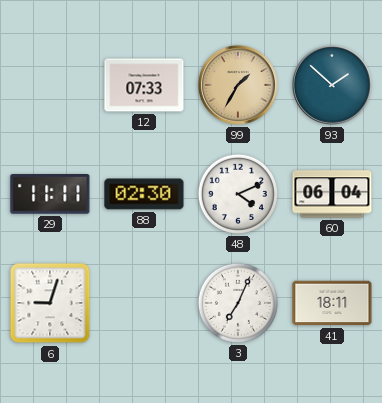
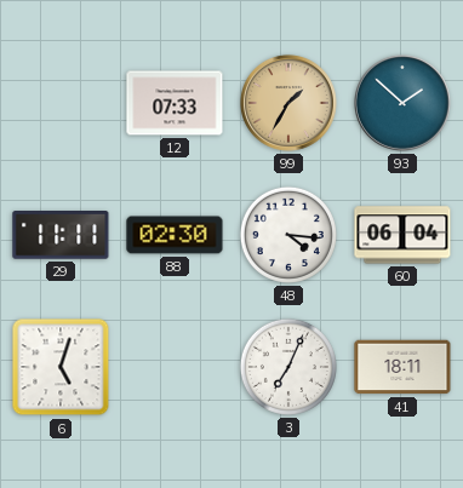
48: 4:11 -> 4:16 (288, 235)
6: 9:03 -> 5:03 (61, 367)
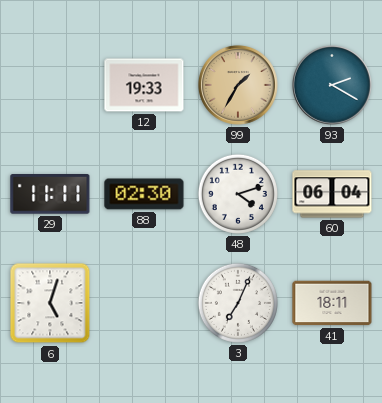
12: 07:33 -> 19:33 (144, 85)
93: 1:52 -> 2:20 (332, 85)
48: 4:16 -> 4:12 (238, 194)
